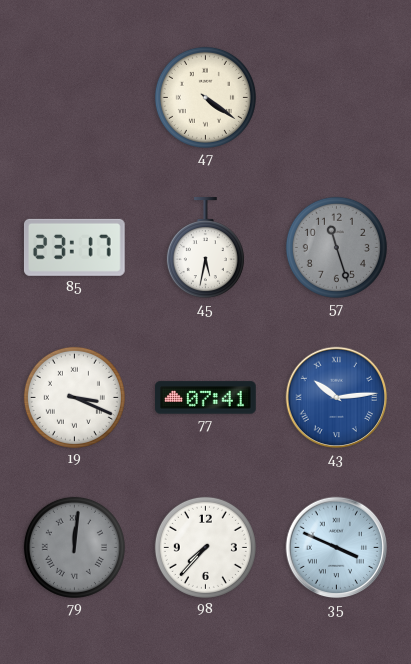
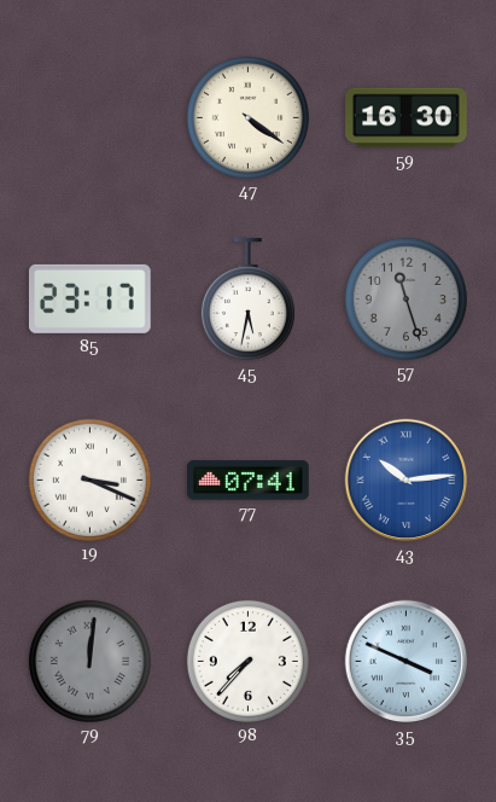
59: none -> 16:30 (407, 118)
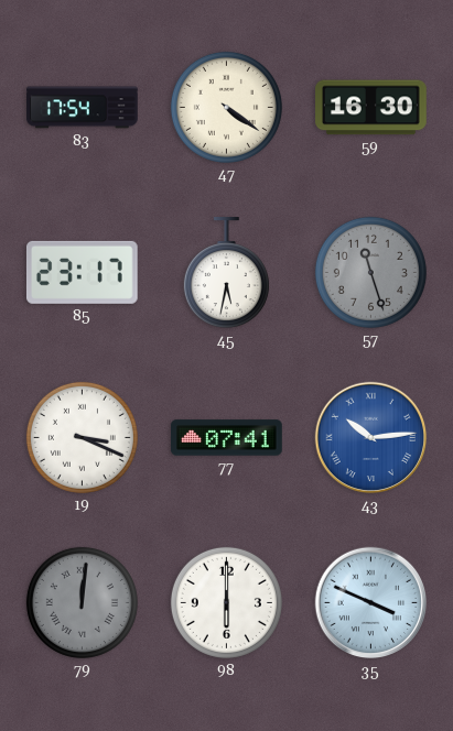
83: none -> 17:54 (83, 108)
98: 7:37 -> 6:00 (226, 602)
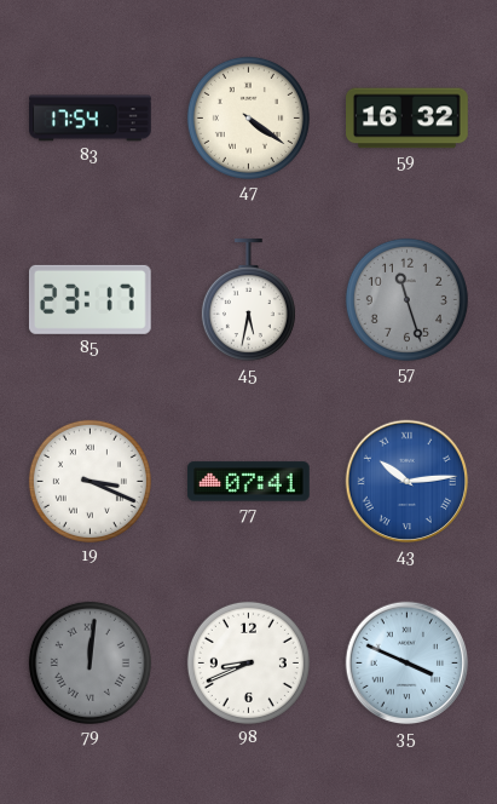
59: 16:30 -> 16:32 (408, 119)
98: 6:00 -> 8:41 (248, 662)
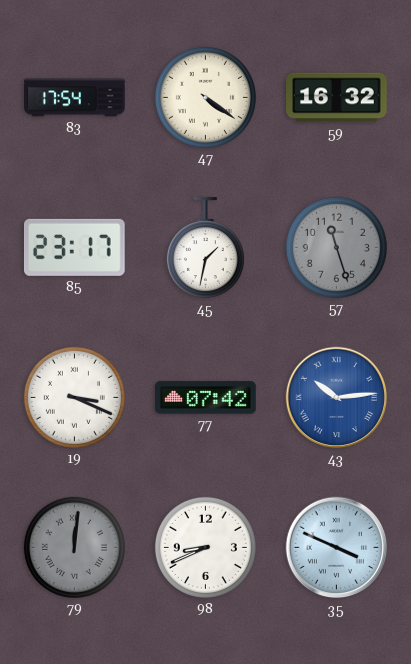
45: 5:32 -> 1:32 (205, 248)
77: 07:41 -> 07:42 (206, 398)
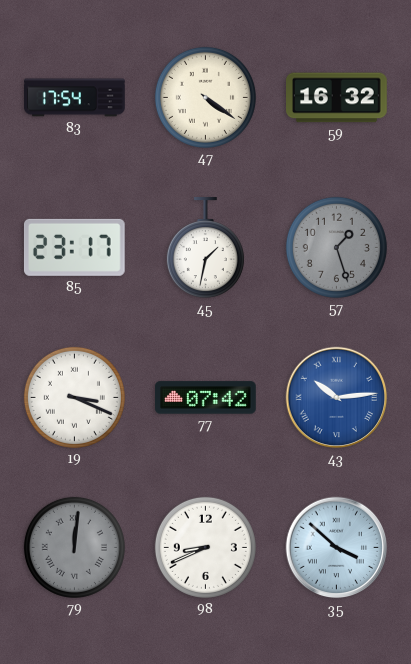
57: 11:27 -> 1:27 (336, 247)
35: 3:49 -> 3:52 (337, 548)
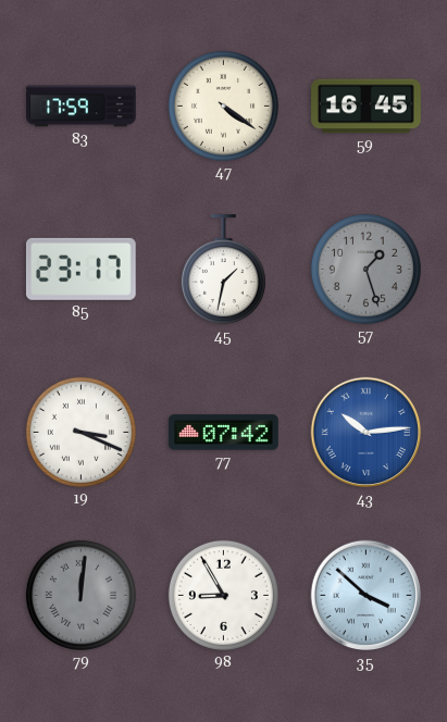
83: 17:54 -> 17:59 (82, 107)
59: 16:32 -> 16:45 (367, 107)
98: 8:41 -> 8:55 (223, 595)
